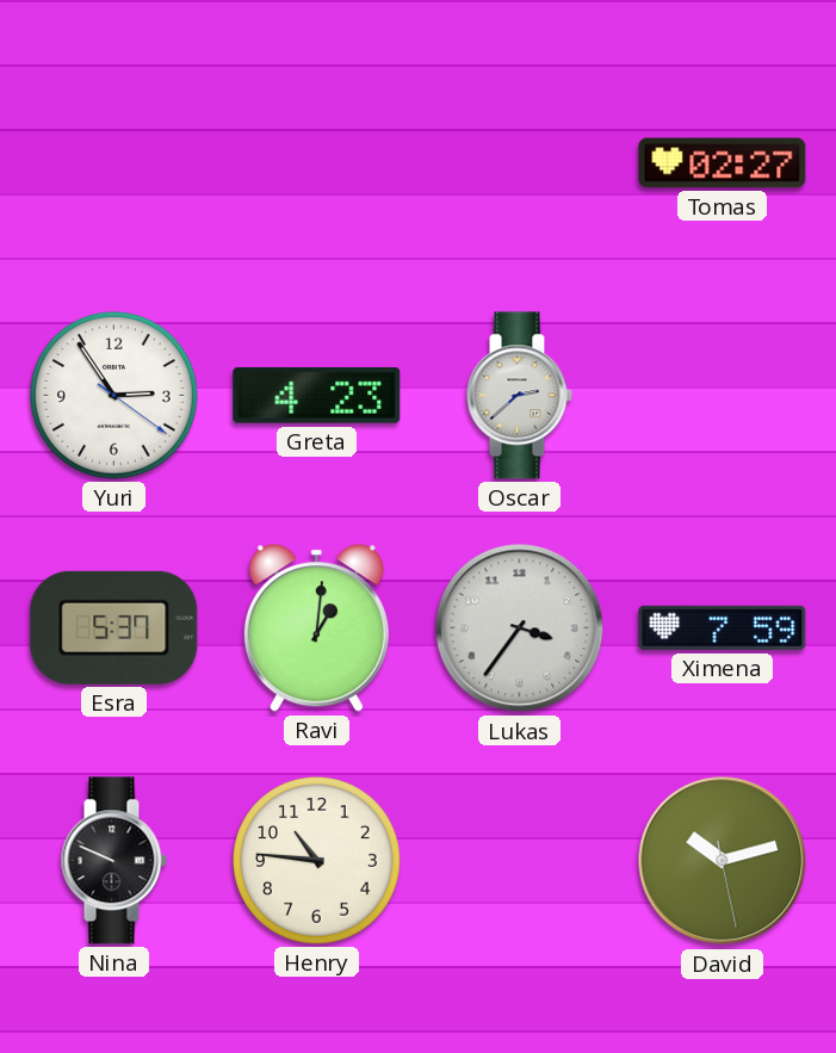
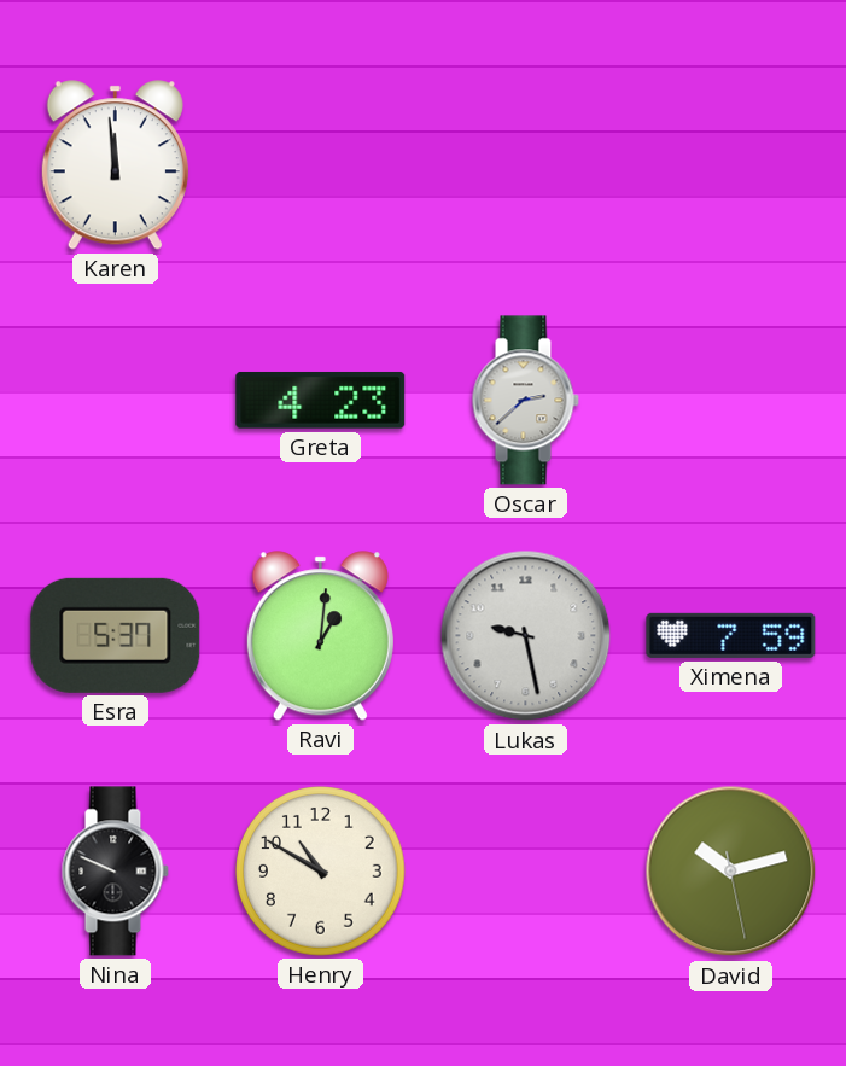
Karen: none -> 11:59 (115, 165)
Tomas: 02:27 -> none (723, 163)
Yuri: 2:54 -> none (114, 396)
Lukas: 3:36 -> 9:28 (526, 636)
Henry: 10:46 -> 10:50 (321, 872)
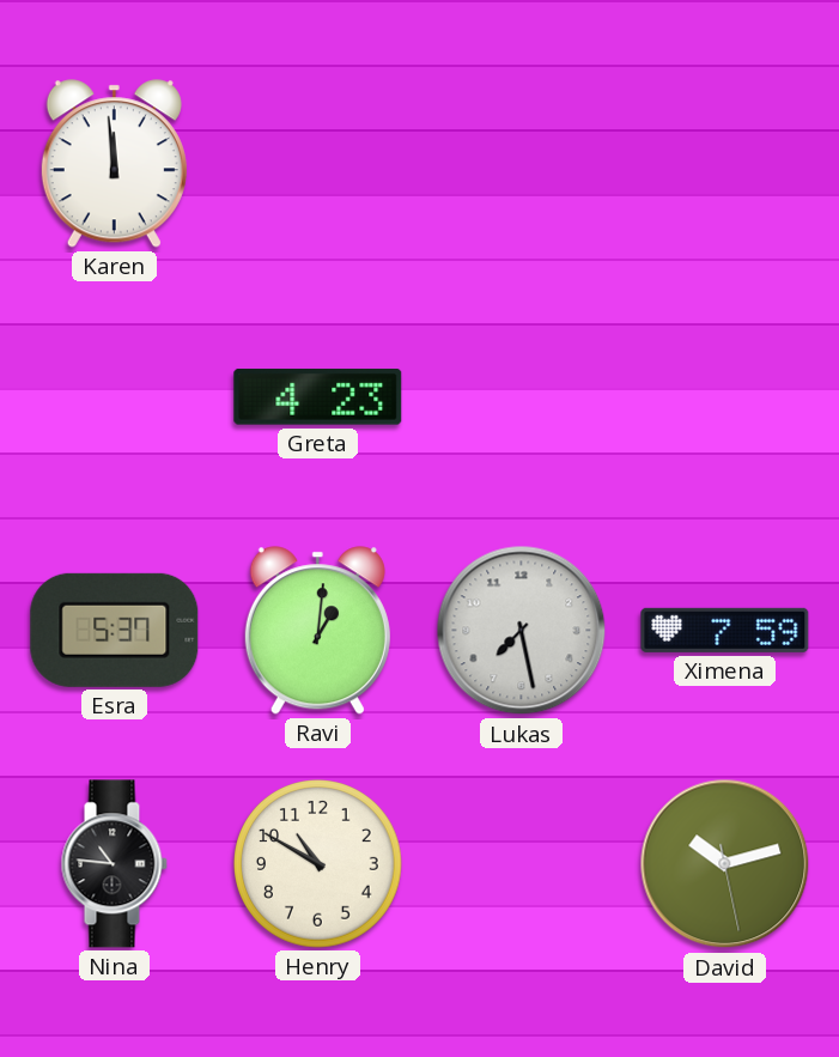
Oscar: 2:38 -> none (525, 401)
Lukas: 9:28 -> 7:28 (522, 631)
Nina: 9:49 -> 10:46 (114, 864)
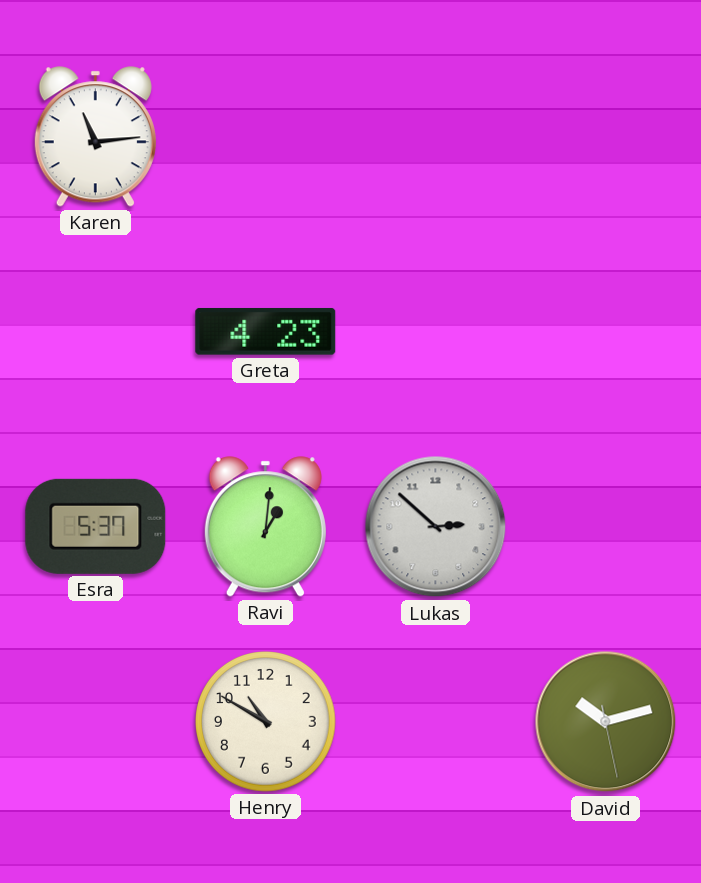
Karen: 11:59 -> 11:14 (95, 137)
Lukas: 7:28 -> 2:52 (436, 527)
Ximena: 7:59 -> none (725, 630)
Nina: 10:46 -> none (114, 864)
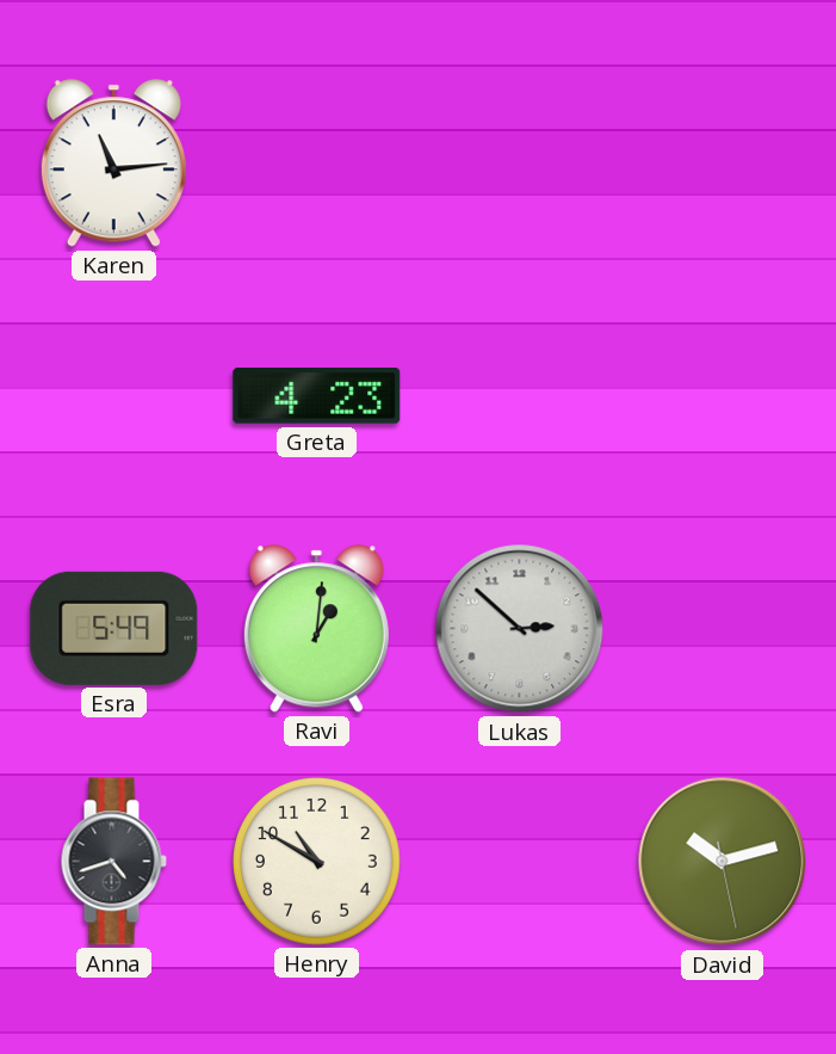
Esra: 5:37 -> 5:49 (114, 628)
Anna: none -> 4:42 (113, 862)
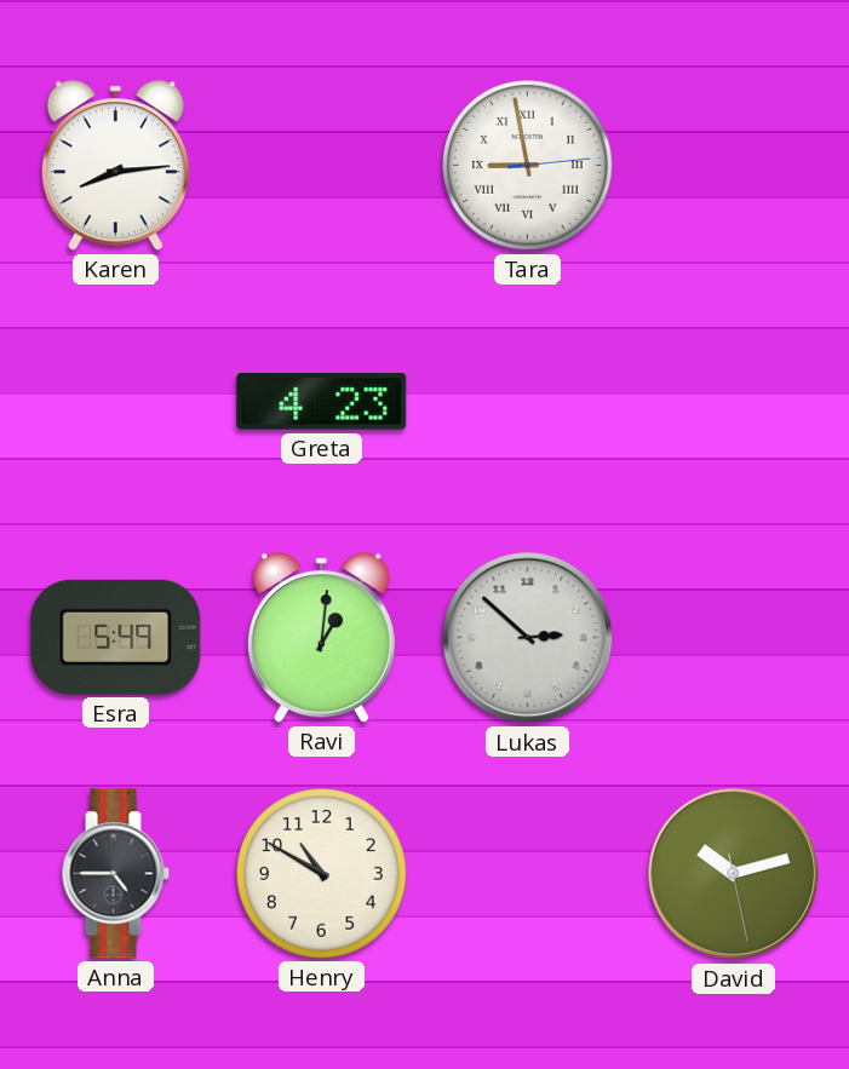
Karen: 11:14 -> 8:14 (115, 166)
Tara: none -> 8:58 (528, 166)
Anna: 4:42 -> 4:45 (115, 874)
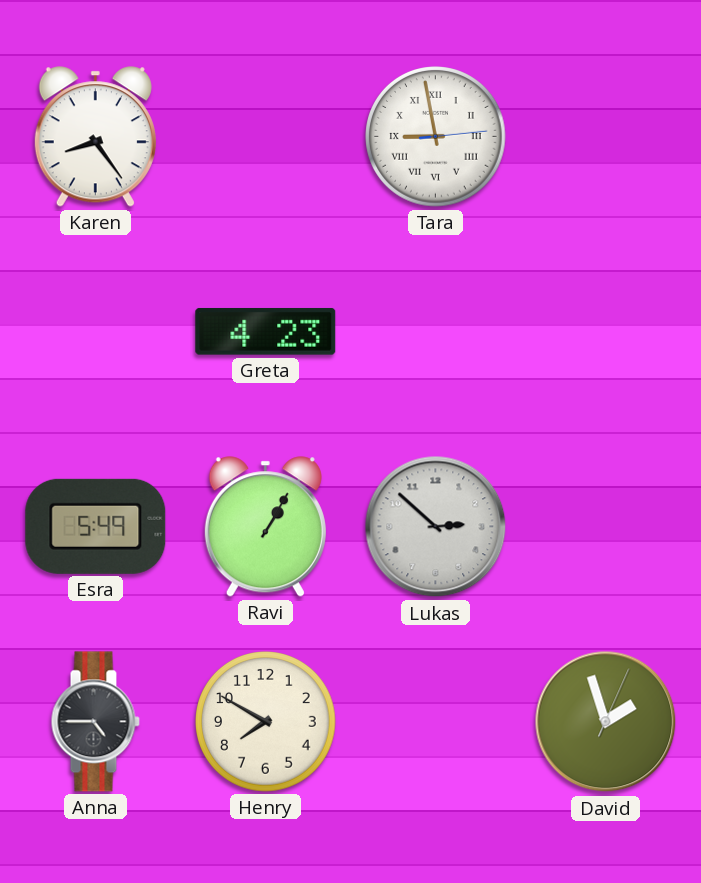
Karen: 8:14 -> 8:24 (95, 137)
Ravi: 1:01 -> 1:05 (265, 527)
Henry: 10:50 -> 7:50 (266, 722)
David: 10:12 -> 1:57 (606, 722)
